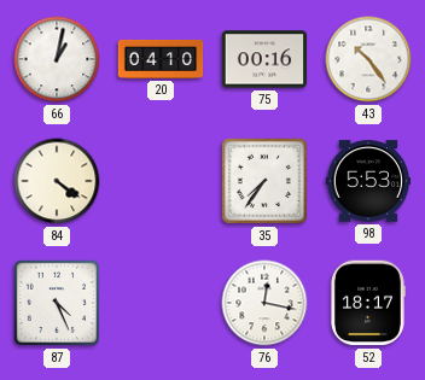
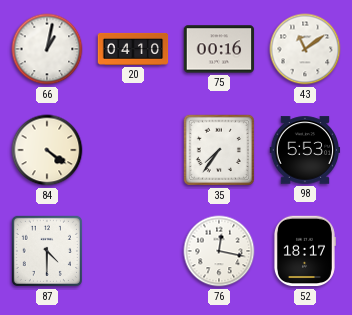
43: 10:24 -> 11:09 (305, 49)
87: 4:26 -> 4:30 (47, 251)
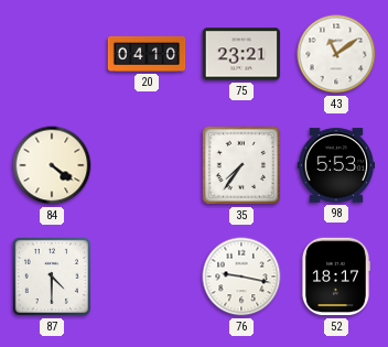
66: 1:02 -> none (47, 49)
75: 00:16 -> 23:21 (241, 54)
76: 12:17 -> 9:17 (241, 276)
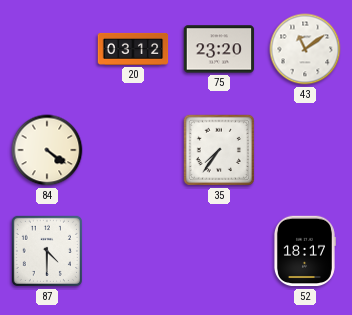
20: 04:10 -> 03:12 (133, 49)
75: 23:21 -> 23:20 (219, 49)
98: 5:53 -> none (336, 165)
76: 9:17 -> none (241, 276)
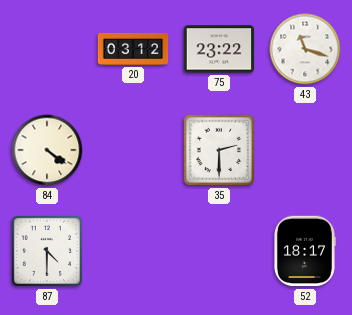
75: 23:20 -> 23:22 (219, 49)
43: 11:09 -> 11:18 (305, 49)
35: 7:36 -> 2:30 (219, 150)
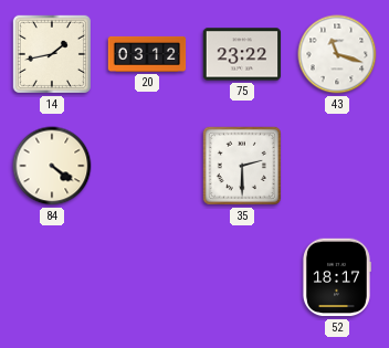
14: none -> 1:43 (52, 54)
87: 4:30 -> none (47, 251)
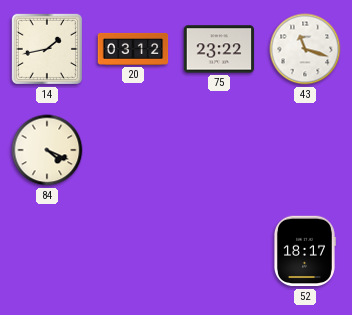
84: 4:21 -> 4:19 (47, 150)
35: 2:30 -> none (242, 166)
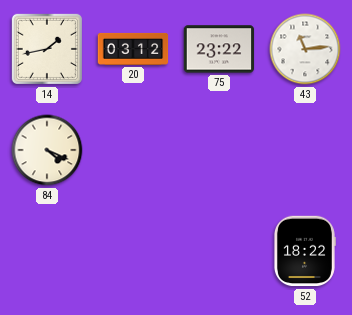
43: 11:18 -> 11:14 (305, 49)
52: 18:17 -> 18:22 (304, 251)
